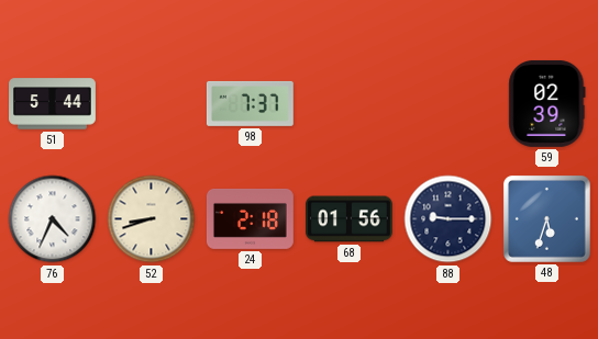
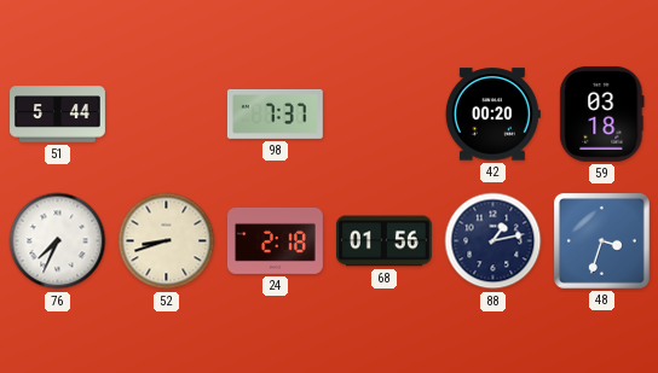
42: none -> 00:20 (492, 115)
59: 02:39 -> 03:18 (602, 113)
76: 4:34 -> 7:34 (58, 241)
88: 9:15 -> 1:13 (493, 241)
48: 5:33 -> 3:33 (601, 240)
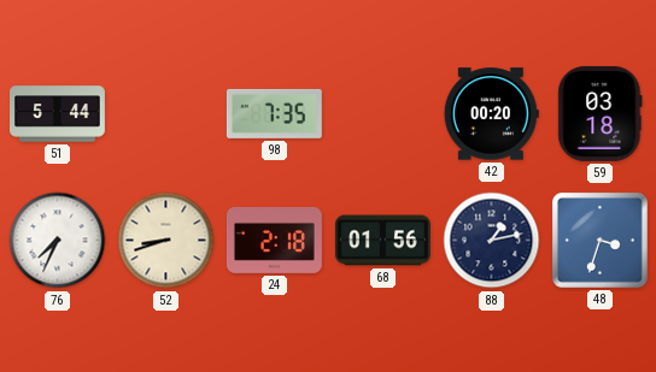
98: 7:37 -> 7:35 (274, 113)
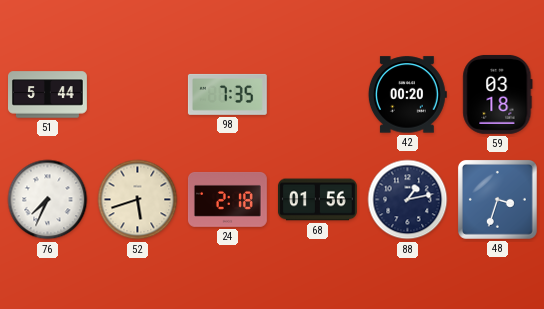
52: 8:42 -> 5:42 (138, 200)
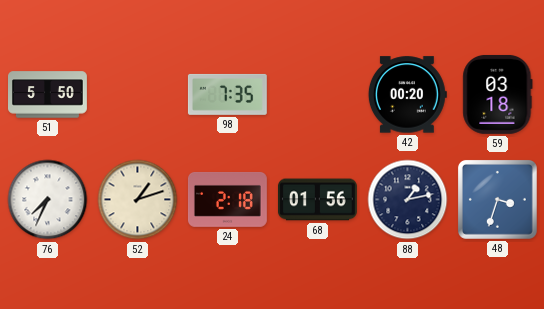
51: 5:44 -> 5:50 (48, 95)
52: 5:42 -> 1:12 (138, 200)
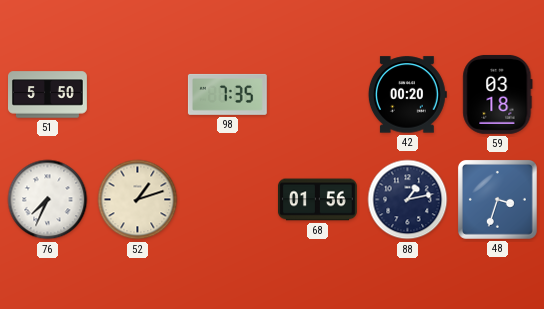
24: 2:18 -> none (227, 199)
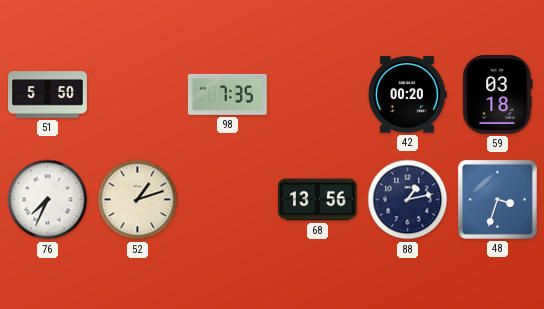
68: 01:56 -> 13:56 (317, 200)
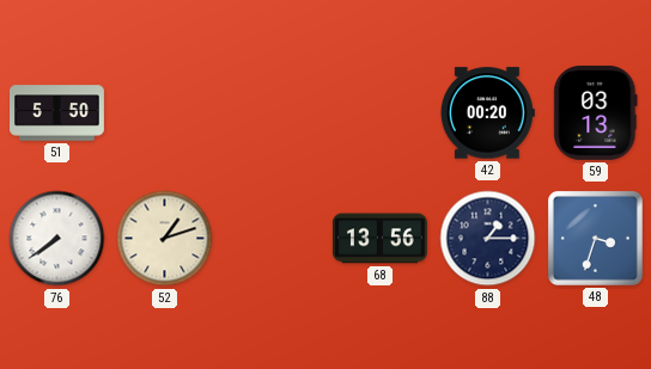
98: 7:35 -> none (227, 94)
59: 03:18 -> 03:13 (596, 112)
76: 7:34 -> 7:39 (57, 239)
88: 1:13 -> 1:15 (488, 239)
